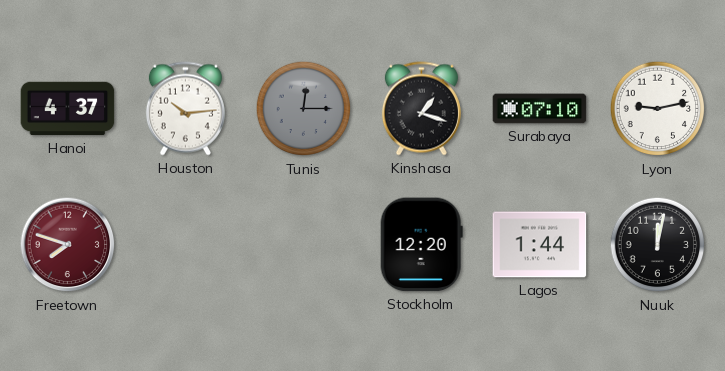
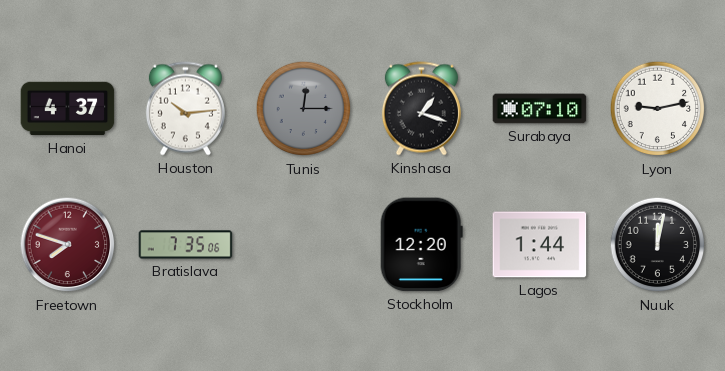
Bratislava: none -> 7:35 (186, 245)
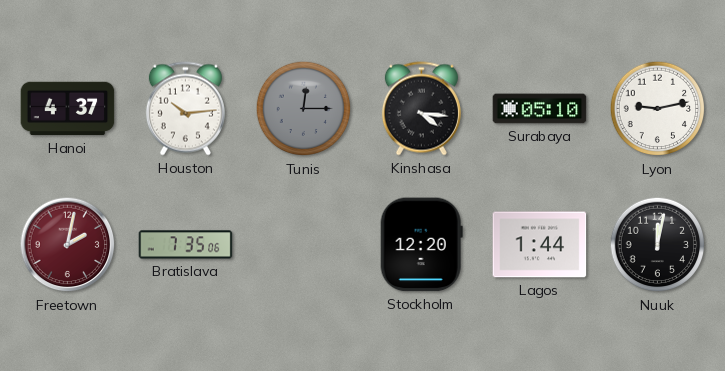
Kinshasa: 1:18 -> 4:16 (421, 109)
Surabaya: 07:10 -> 05:10 (540, 109)
Freetown: 7:48 -> 2:02 (68, 245)
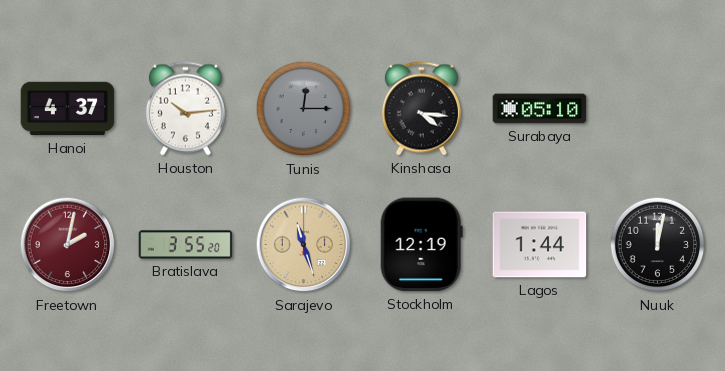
Lyon: 9:13 -> none (658, 109)
Bratislava: 7:35 -> 3:55 (186, 245)
Sarajevo: none -> 11:27 (304, 245)
Stockholm: 12:20 -> 12:19 (421, 245)
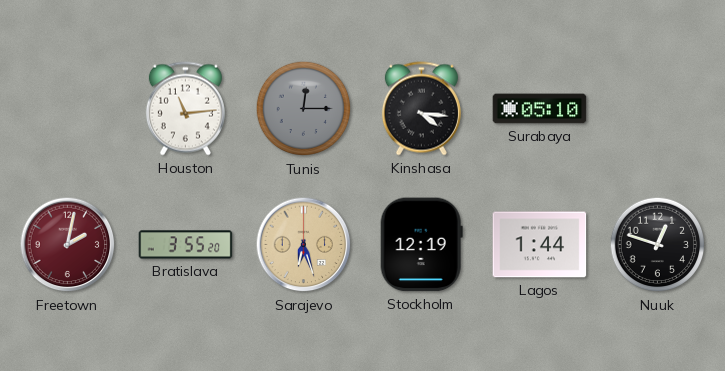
Hanoi: 4:37 -> none (68, 109)
Houston: 10:14 -> 11:14 (185, 109)
Sarajevo: 11:27 -> 6:27 (304, 245)
Nuuk: 12:02 -> 12:48 (658, 245)
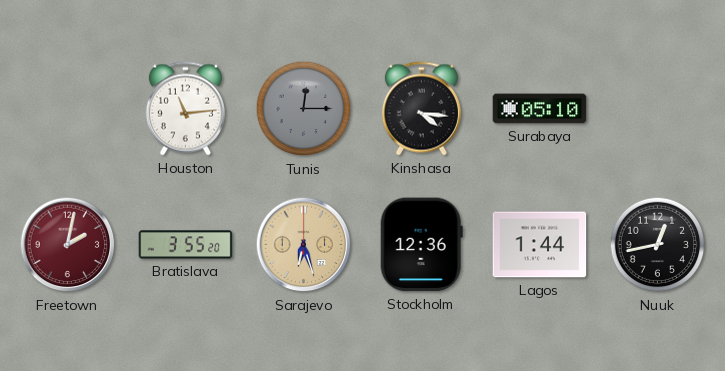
Stockholm: 12:19 -> 12:36 (421, 245)
Nuuk: 12:48 -> 12:43 (658, 245)
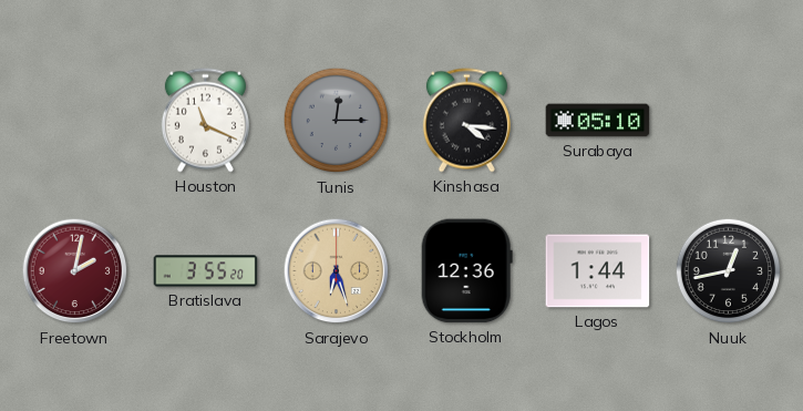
Houston: 11:14 -> 11:19 (205, 121)
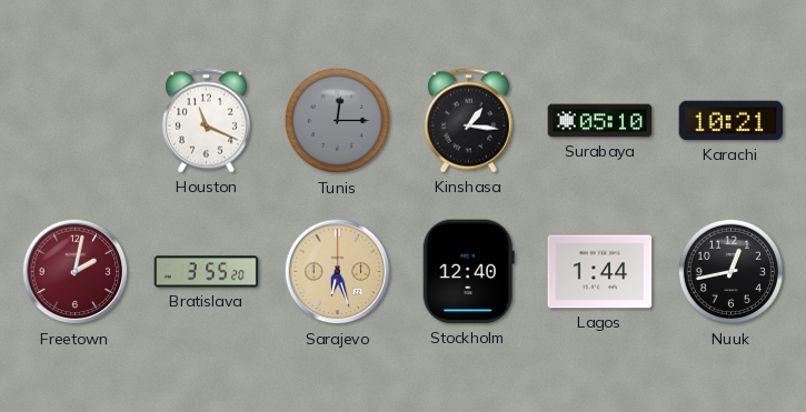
Kinshasa: 4:16 -> 1:16 (468, 121)
Karachi: none -> 10:21 (732, 121)
Stockholm: 12:36 -> 12:40 (468, 272)
